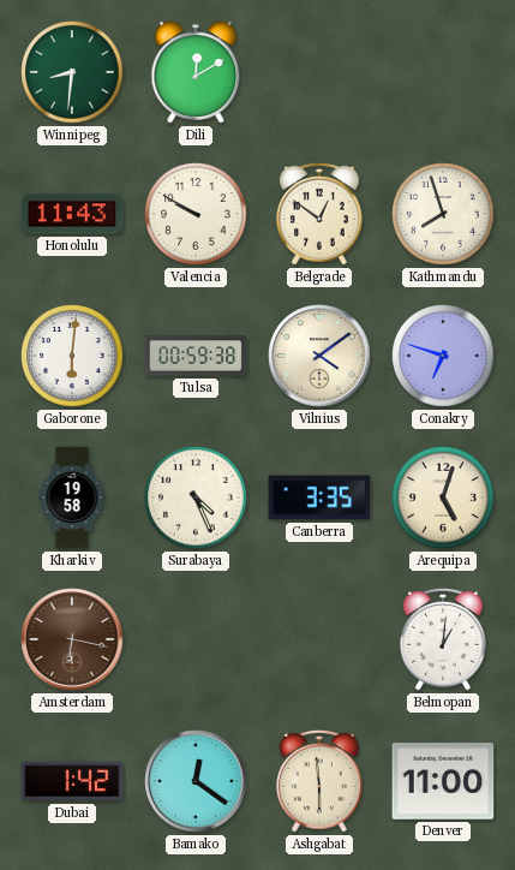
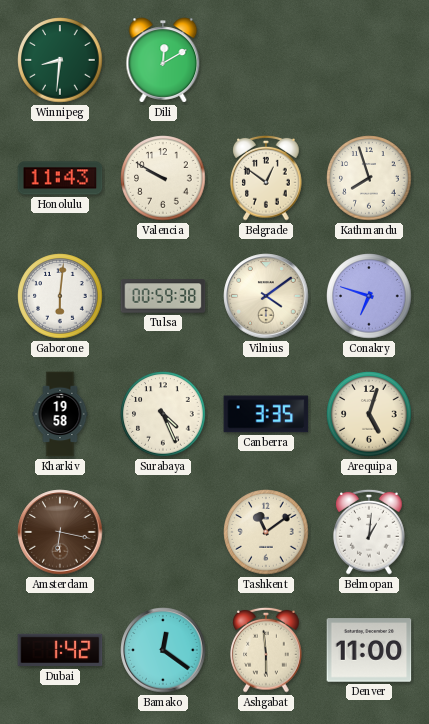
Tashkent: none -> 11:09 (266, 532)
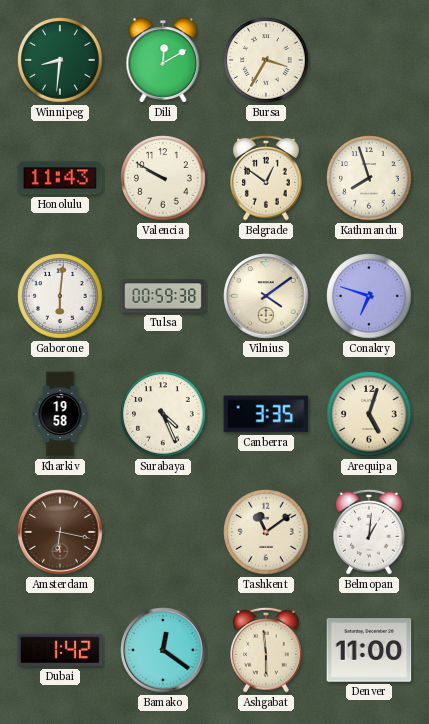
Bursa: none -> 3:35 (266, 60)
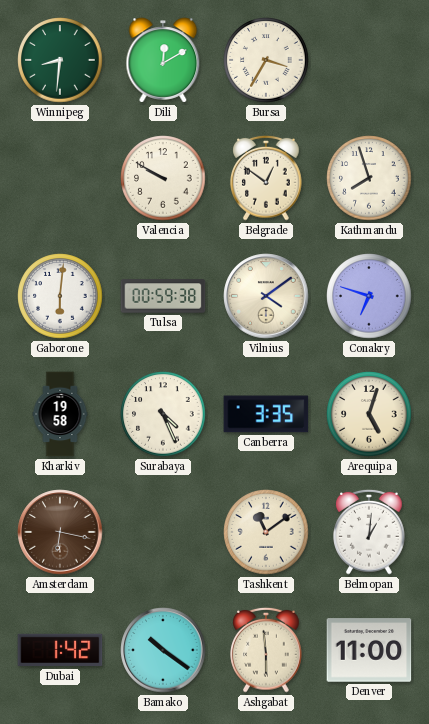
Honolulu: 11:43 -> none (60, 178)
Bamako: 12:21 -> 10:21 (163, 650)
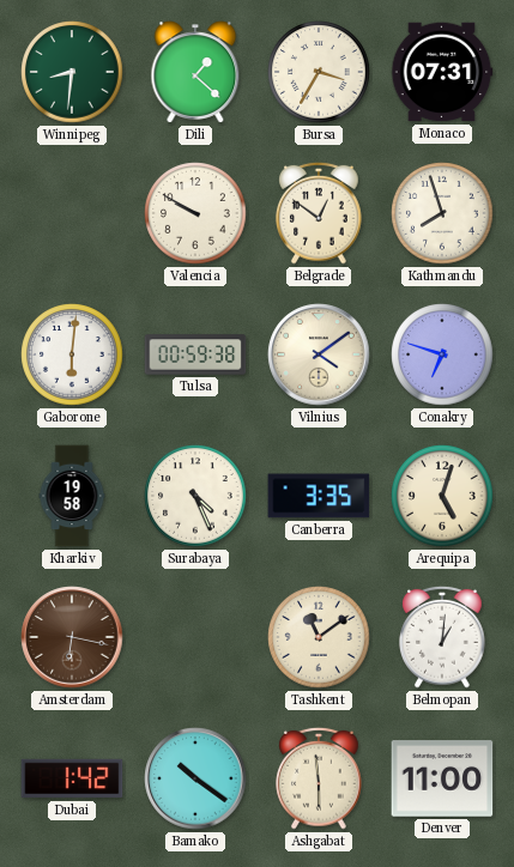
Dili: 12:10 -> 1:22 (195, 72)
Monaco: none -> 07:31 (442, 72)
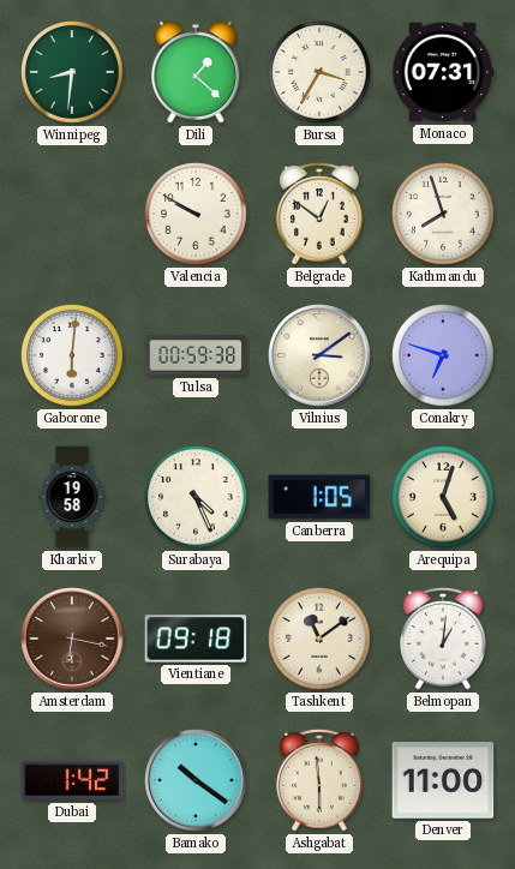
Vilnius: 4:09 -> 3:09 (319, 355)
Canberra: 3:35 -> 1:05 (319, 497)
Vientiane: none -> 09:18 (196, 639)
